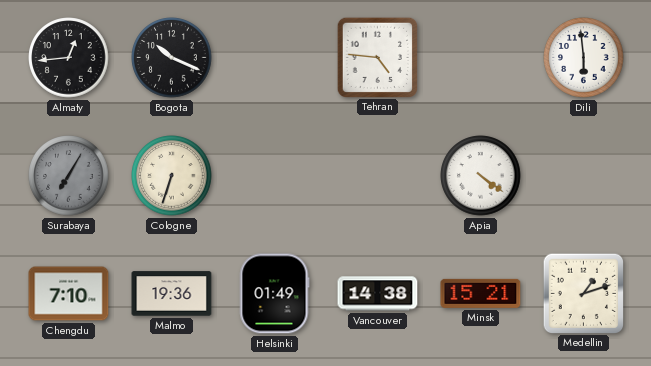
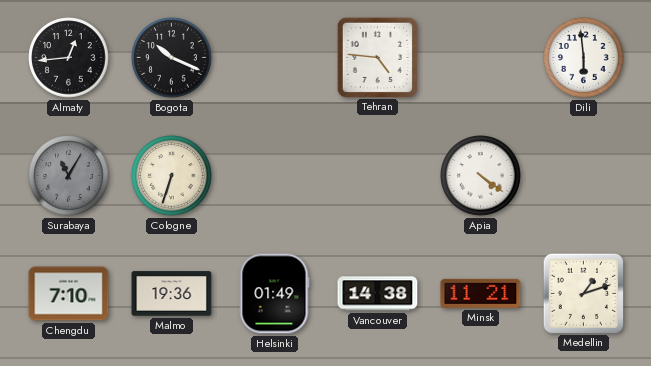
Surabaya: 7:05 -> 11:05 (69, 176)
Minsk: 15:21 -> 11:21 (481, 293)
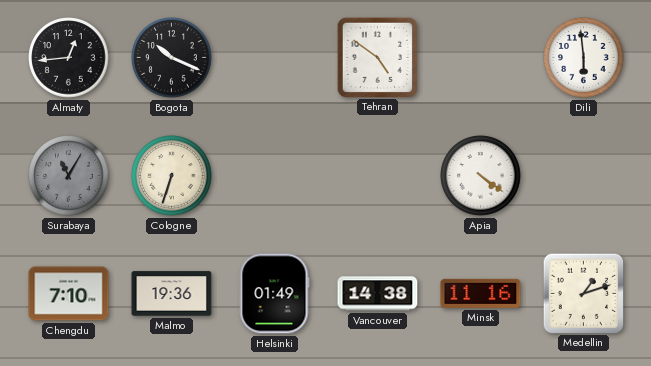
Tehran: 4:46 -> 4:51 (377, 57)
Minsk: 11:21 -> 11:16 (481, 293)
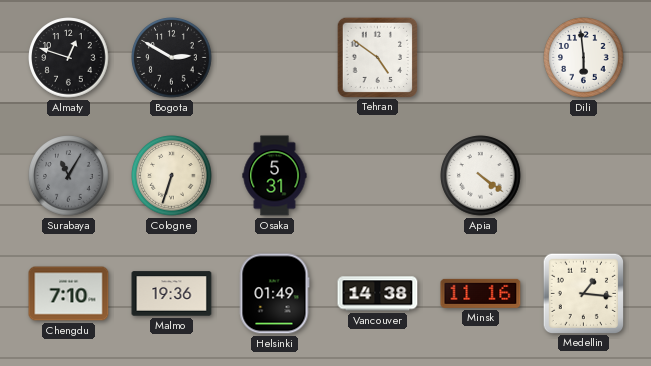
Almaty: 12:44 -> 12:48 (69, 58)
Bogota: 10:19 -> 2:50 (172, 58)
Osaka: none -> 5:31 (275, 176)
Medellin: 1:12 -> 1:16 (583, 293)
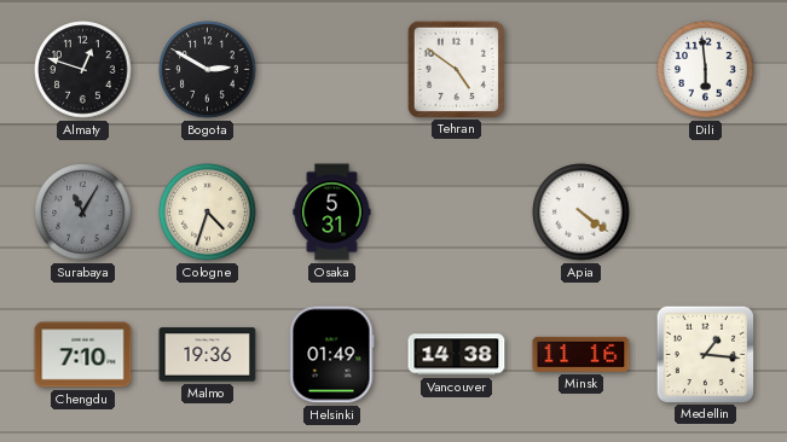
Cologne: 6:33 -> 4:33 (208, 213)
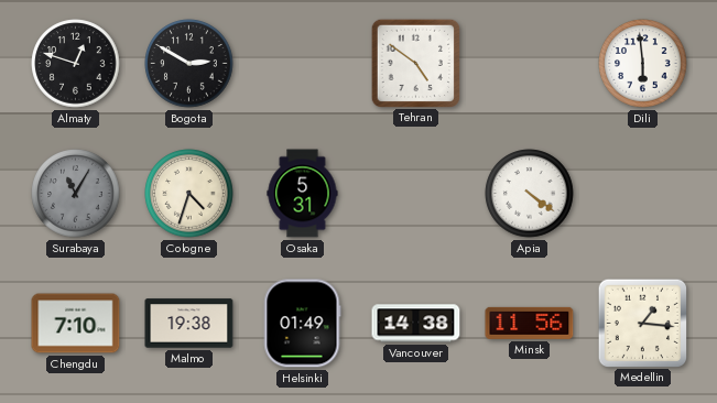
Malmo: 19:36 -> 19:38 (189, 324)
Minsk: 11:16 -> 11:56 (530, 323)
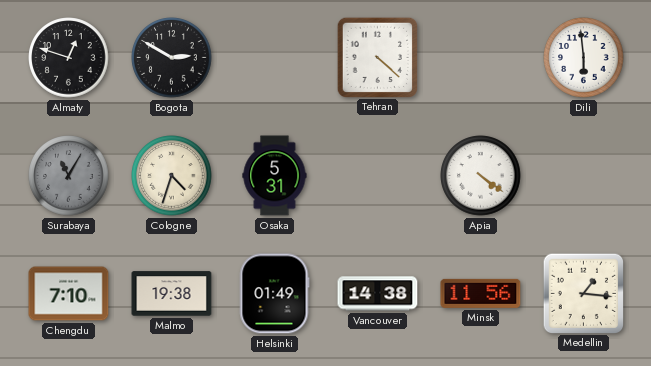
Tehran: 4:51 -> 4:22 (377, 57)
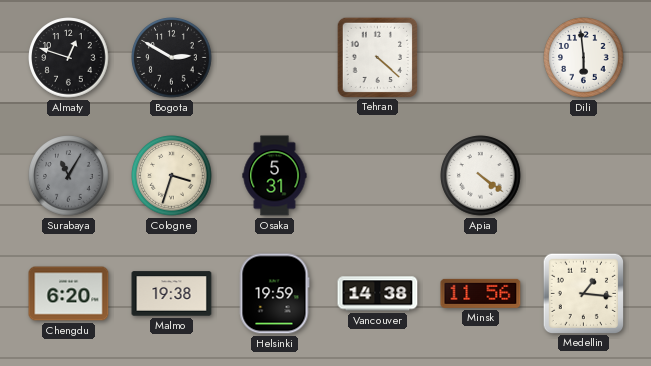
Cologne: 4:33 -> 3:33 (172, 176)
Chengdu: 7:10 -> 6:20 (69, 294)
Helsinki: 01:49 -> 19:59 (274, 294)
